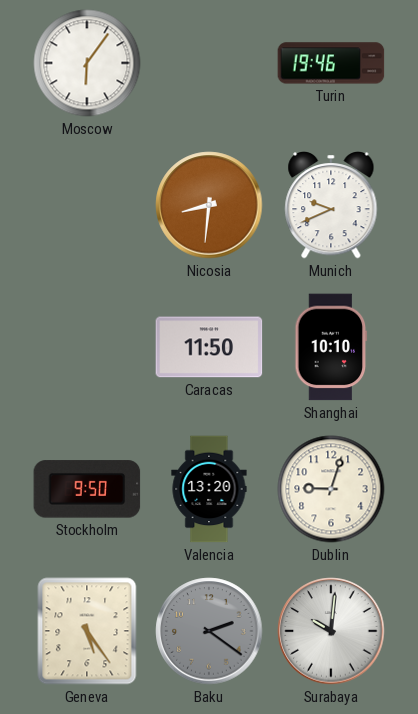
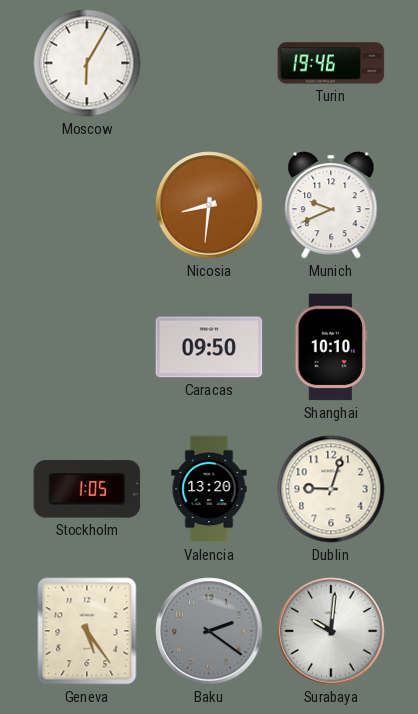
Moscow: 6:06 -> 6:05 (87, 63)
Caracas: 11:50 -> 09:50 (209, 347)
Stockholm: 9:50 -> 1:05 (87, 489)
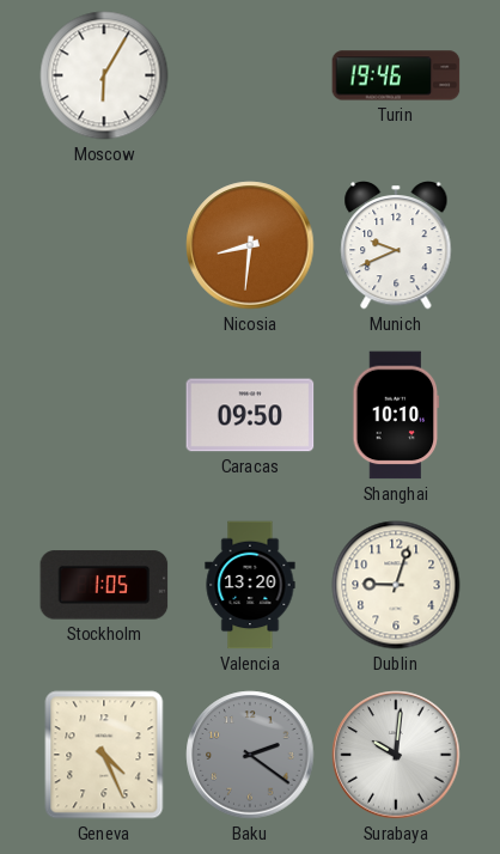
Geneva: 5:24 -> 4:26 (104, 755)
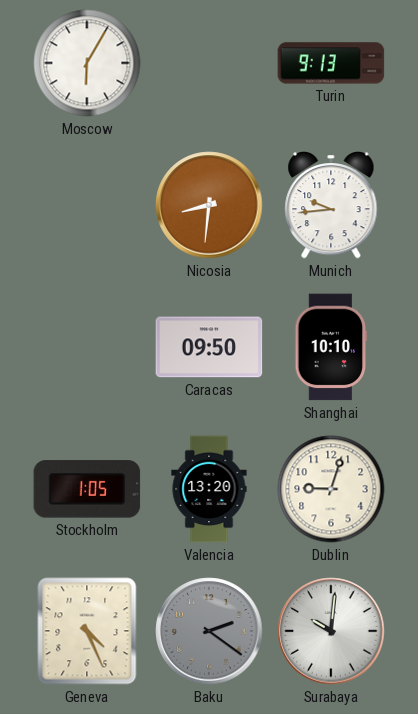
Turin: 19:46 -> 9:13 (331, 63)
Munich: 9:41 -> 9:44 (331, 205)
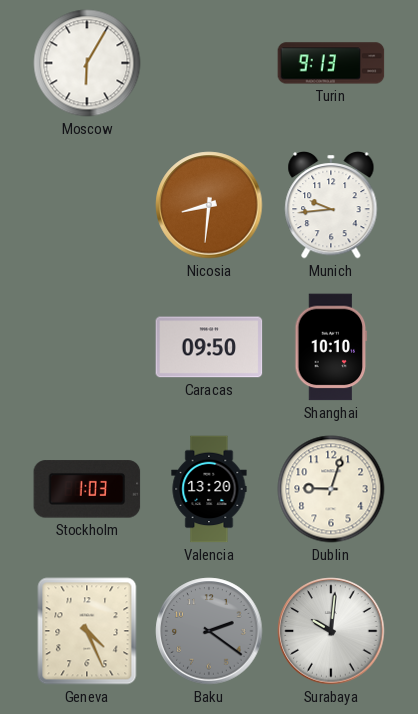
Stockholm: 1:05 -> 1:03 (87, 489)
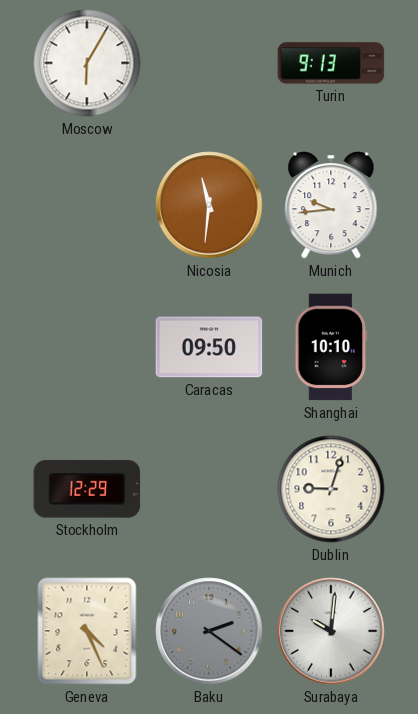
Nicosia: 8:31 -> 11:31 (209, 205)
Stockholm: 1:03 -> 12:29 (87, 489)
Valencia: 13:20 -> none (209, 489)
